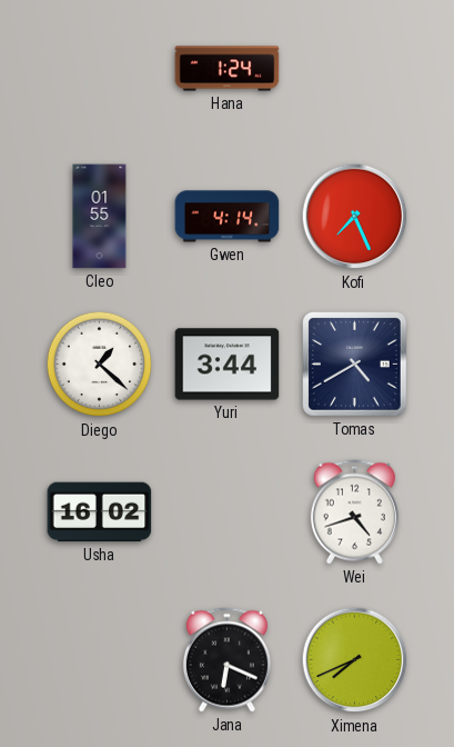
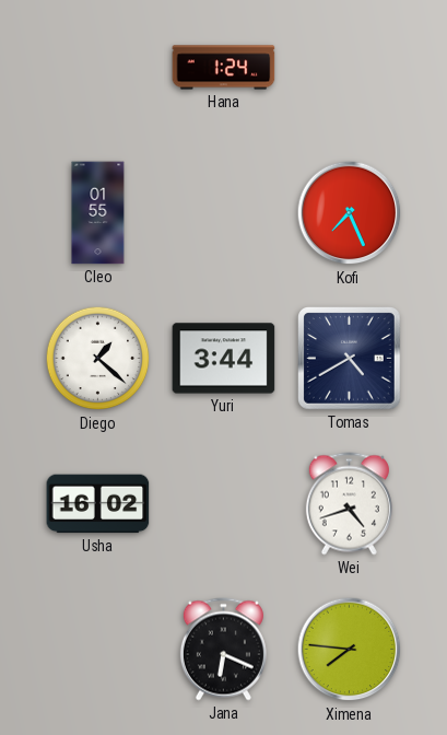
Gwen: 4:14 -> none (228, 217)
Ximena: 7:41 -> 7:46 (350, 650)
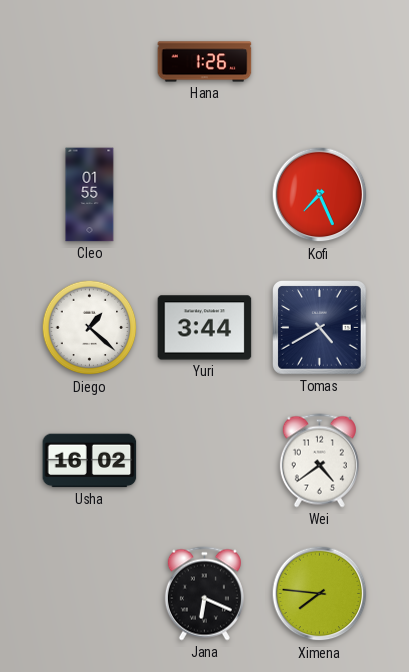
Hana: 1:24 -> 1:26 (205, 62)
Wei: 4:42 -> 4:39 (319, 461)
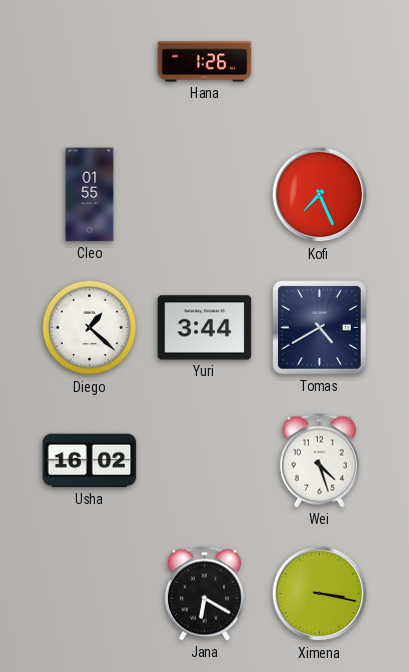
Wei: 4:39 -> 4:27 (319, 461)
Jana: 6:19 -> 6:20 (204, 594)
Ximena: 7:46 -> 3:17 (320, 594)
